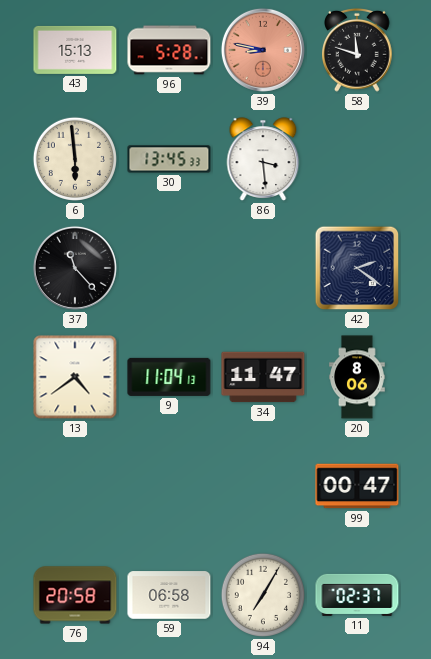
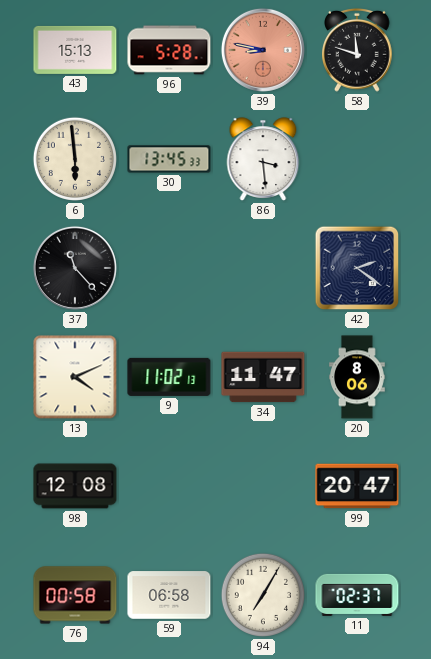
13: 4:39 -> 4:11 (75, 377)
9: 11:04 -> 11:02 (169, 377)
98: none -> 12:08 (75, 486)
99: 00:47 -> 20:47 (357, 486)
76: 20:58 -> 00:58 (75, 595)
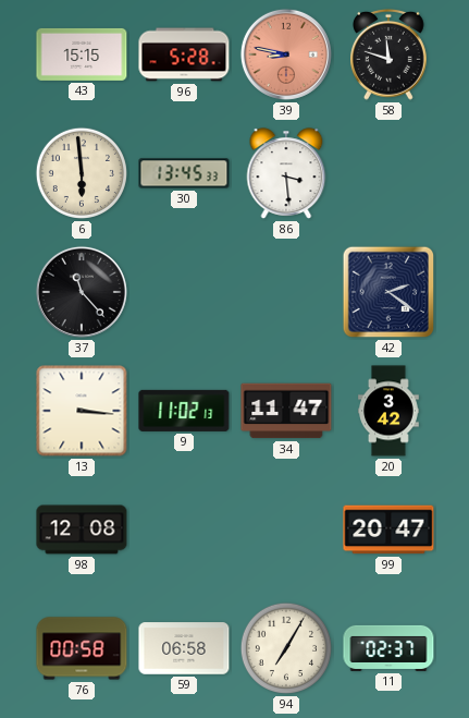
43: 15:13 -> 15:15 (82, 54)
13: 4:11 -> 3:16 (82, 411)
20: 8:06 -> 3:42 (390, 411)
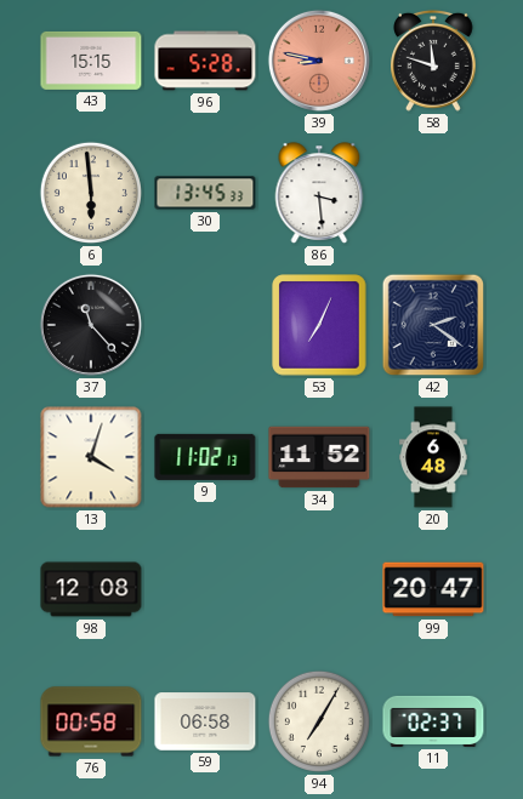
53: none -> 7:04 (319, 325)
13: 3:16 -> 4:03 (91, 457)
34: 11:47 -> 11:52 (319, 457)
20: 3:42 -> 6:48 (434, 457)
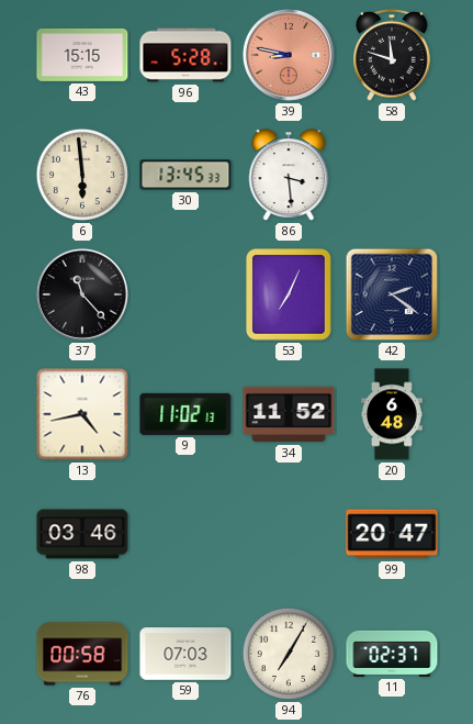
13: 4:03 -> 4:43 (82, 414)
98: 12:08 -> 03:46 (82, 534)
59: 06:58 -> 07:03 (185, 654)
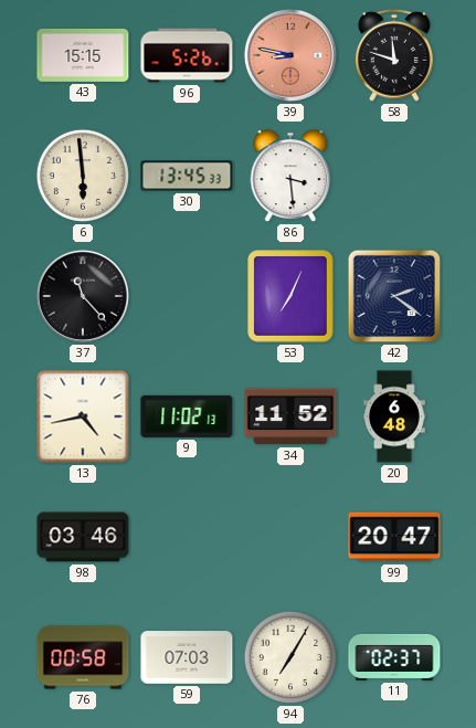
96: 5:28 -> 5:26 (187, 55)
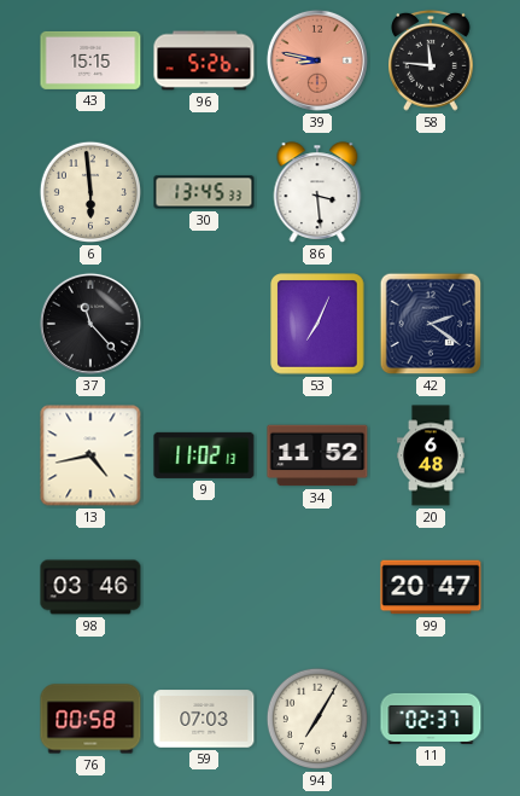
58: 11:48 -> 11:46 (432, 60)
